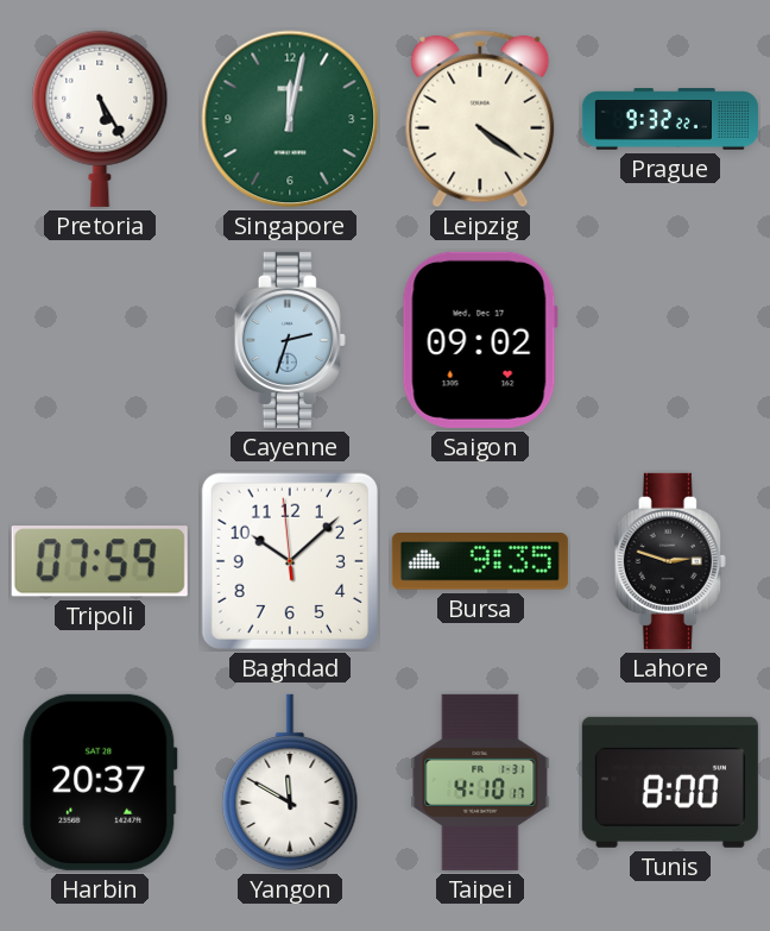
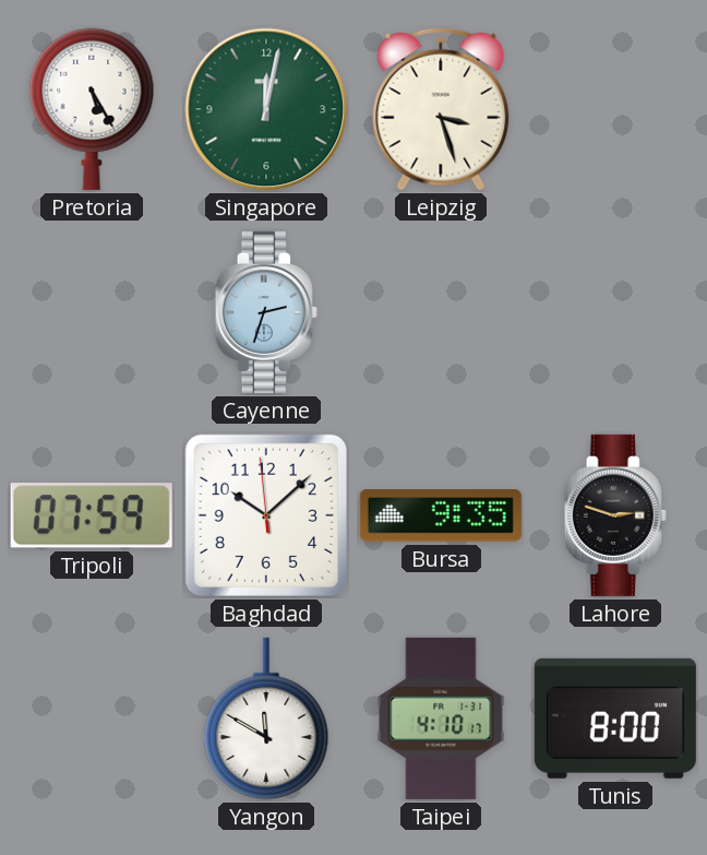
Leipzig: 4:21 -> 3:27 (441, 109)
Prague: 9:32 -> none (670, 119)
Saigon: 09:02 -> none (480, 340)
Harbin: 20:37 -> none (100, 782)
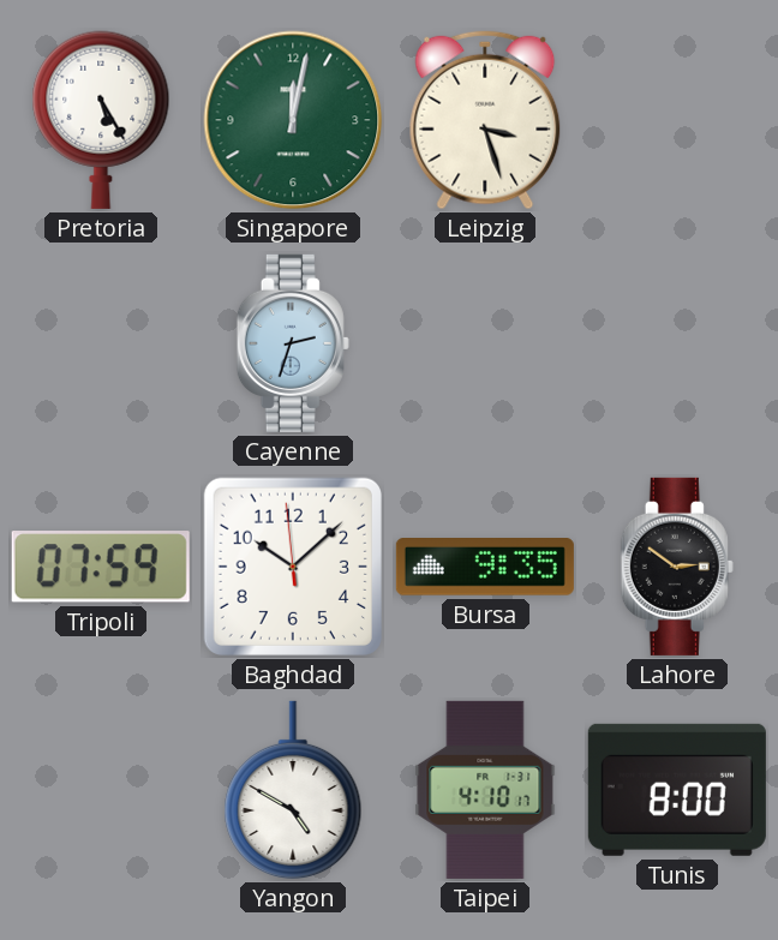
Lahore: 2:48 -> 2:51 (677, 567)
Yangon: 11:50 -> 4:50 (293, 790)
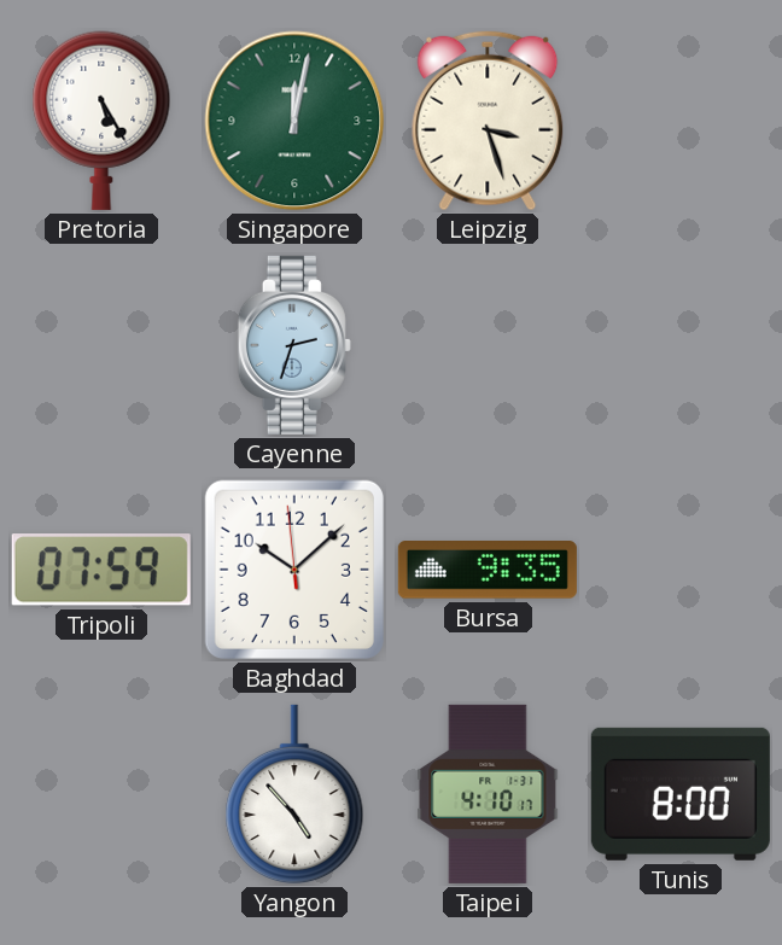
Lahore: 2:51 -> none (677, 567)
Yangon: 4:50 -> 4:53 (294, 794)
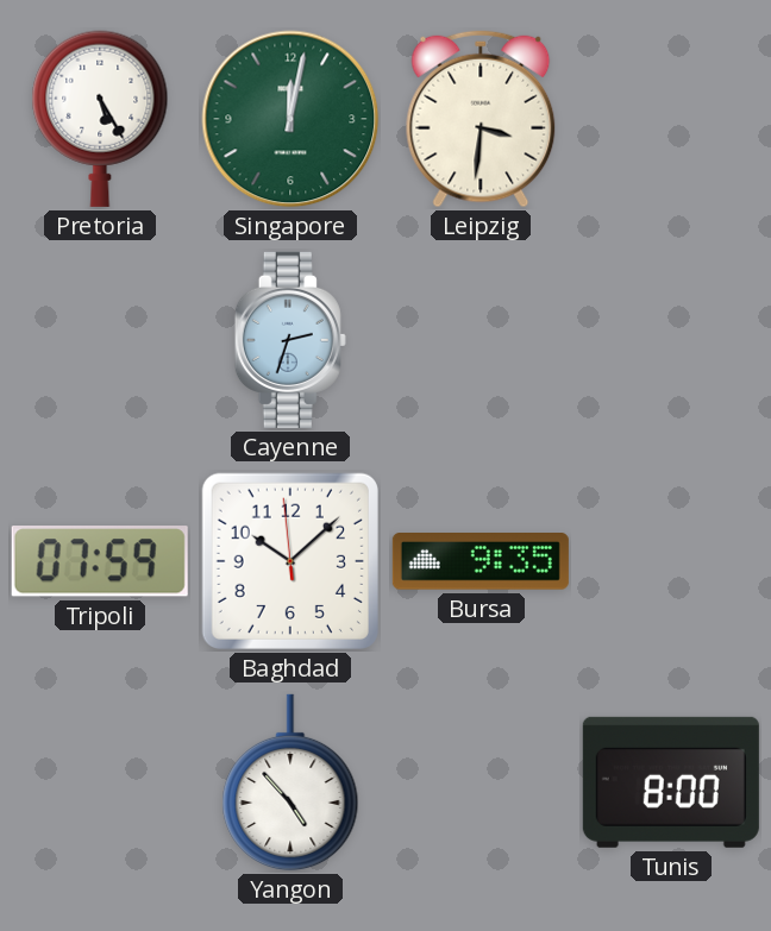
Leipzig: 3:27 -> 3:31 (481, 119)
Taipei: 4:10 -> none (488, 794)
